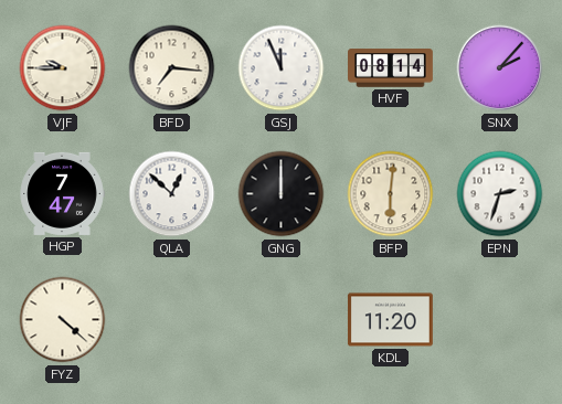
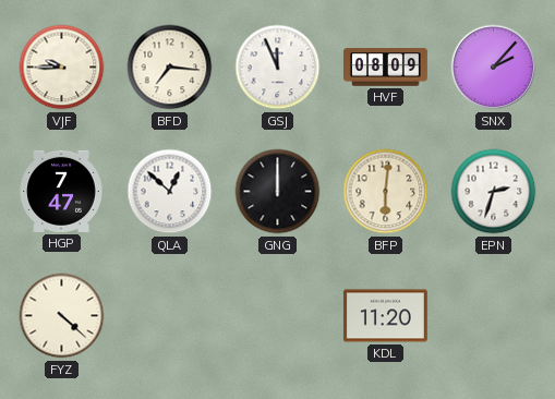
HVF: 08:14 -> 08:09 (386, 68)
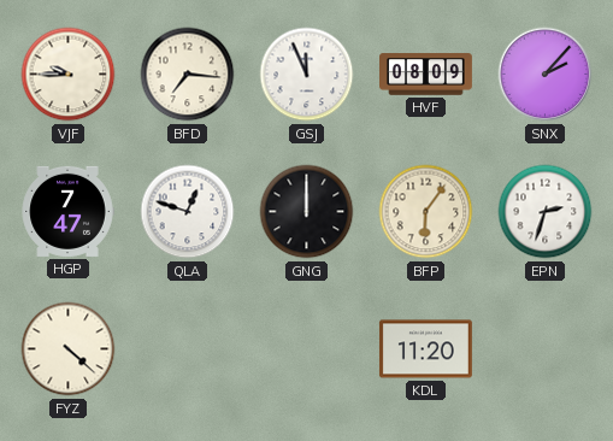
QLA: 12:52 -> 12:48 (188, 212)
BFP: 6:01 -> 6:06 (426, 212)
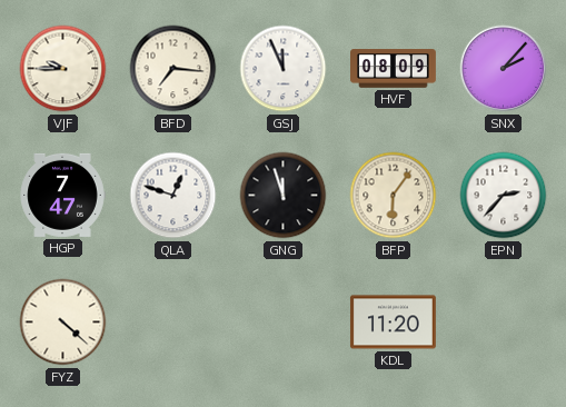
GNG: 12:00 -> 11:57 (284, 196)
EPN: 2:33 -> 2:37 (504, 196)
